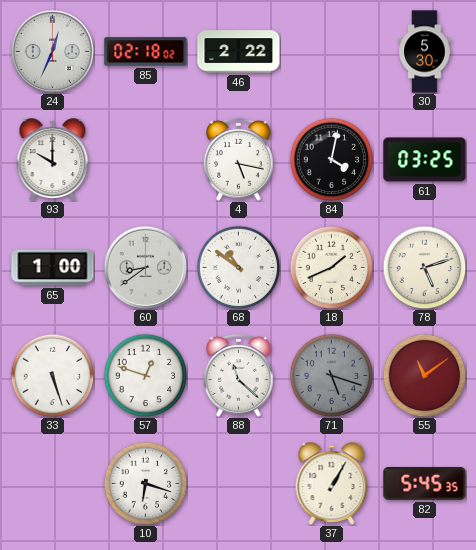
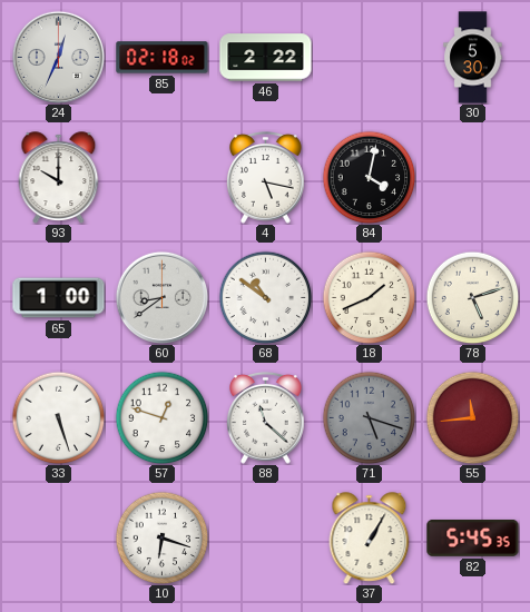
61: 03:25 -> none (425, 160)
55: 11:09 -> 11:44 (472, 417)
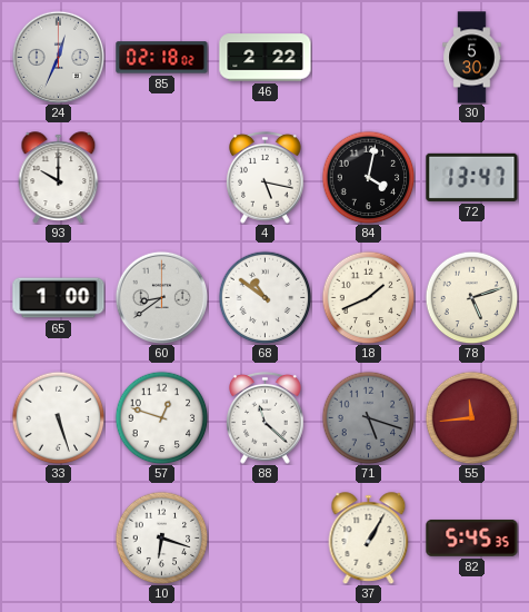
72: none -> 13:47 (472, 177)
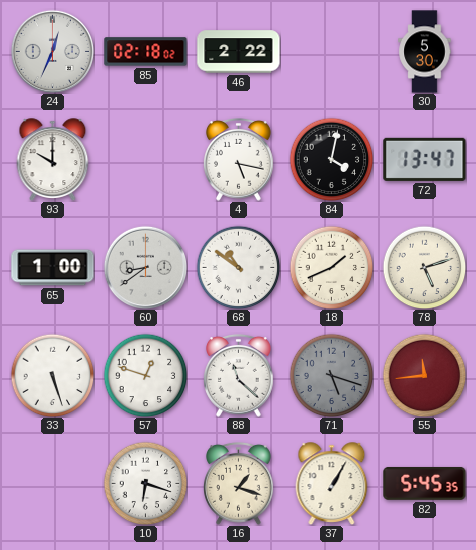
16: none -> 1:18 (239, 483)
